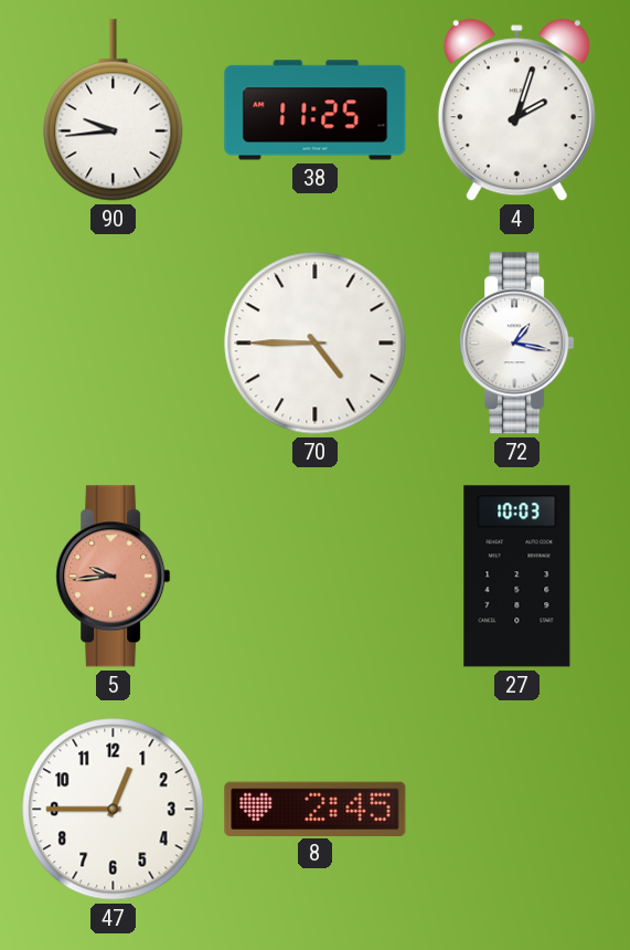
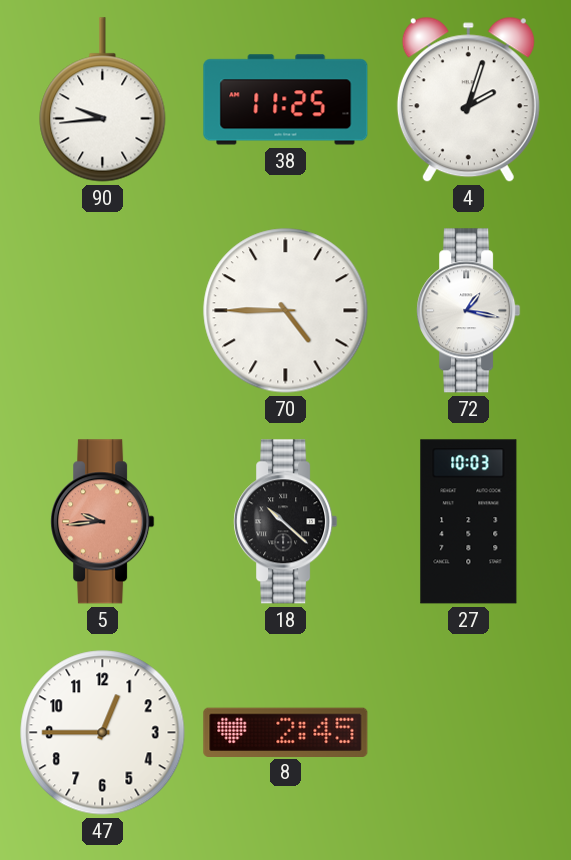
18: none -> 10:22 (286, 522)
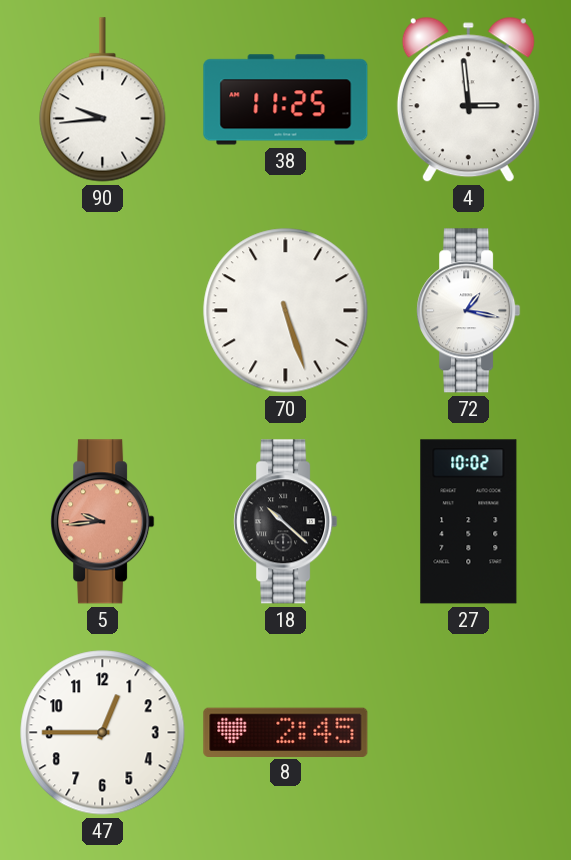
4: 2:03 -> 2:59 (468, 100)
70: 4:45 -> 5:27 (286, 311)
27: 10:03 -> 10:02 (469, 522)
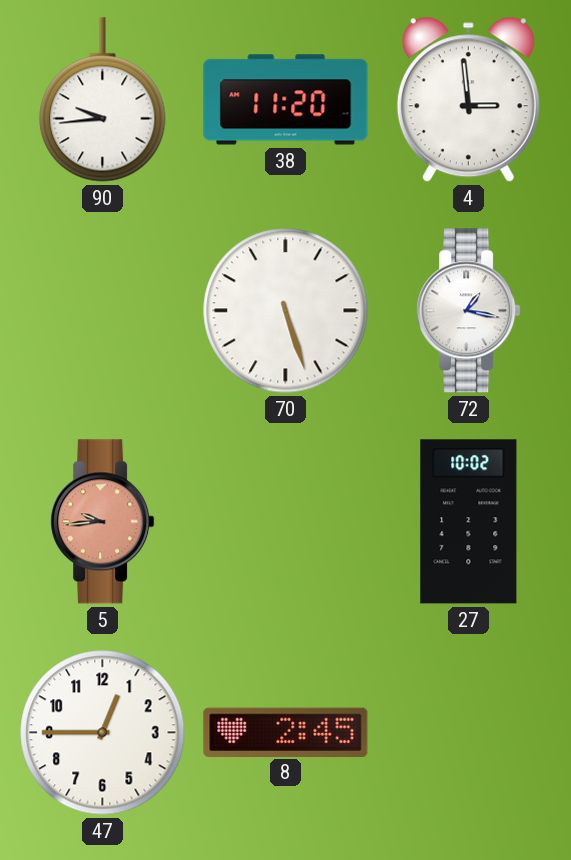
38: 11:25 -> 11:20 (286, 100)
18: 10:22 -> none (286, 522)
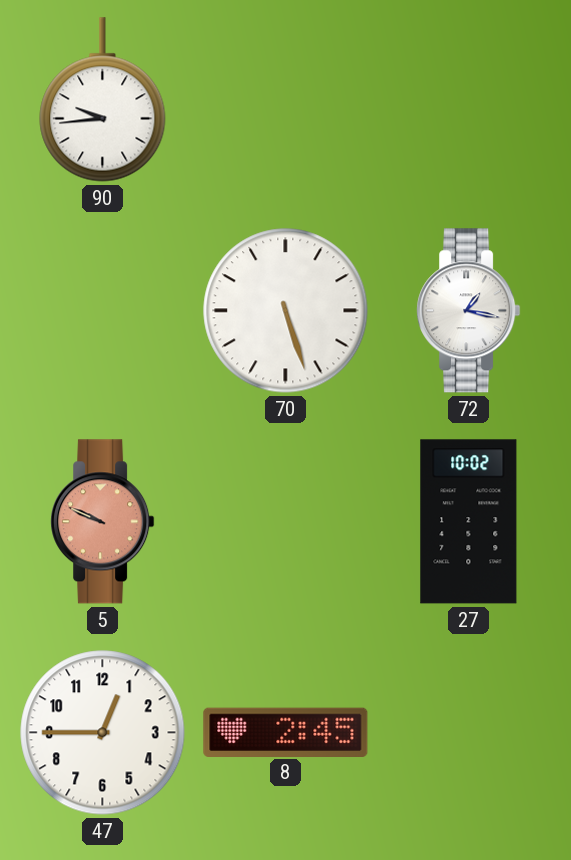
38: 11:20 -> none (286, 100)
4: 2:59 -> none (468, 100)
5: 9:44 -> 9:49 (103, 522)
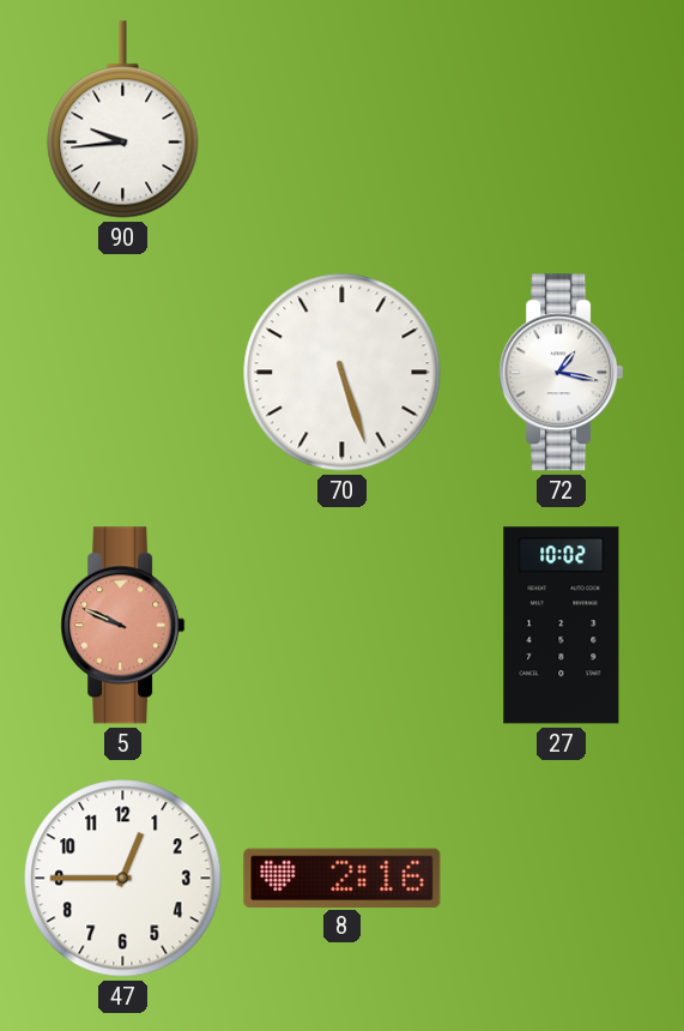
8: 2:45 -> 2:16 (343, 878)
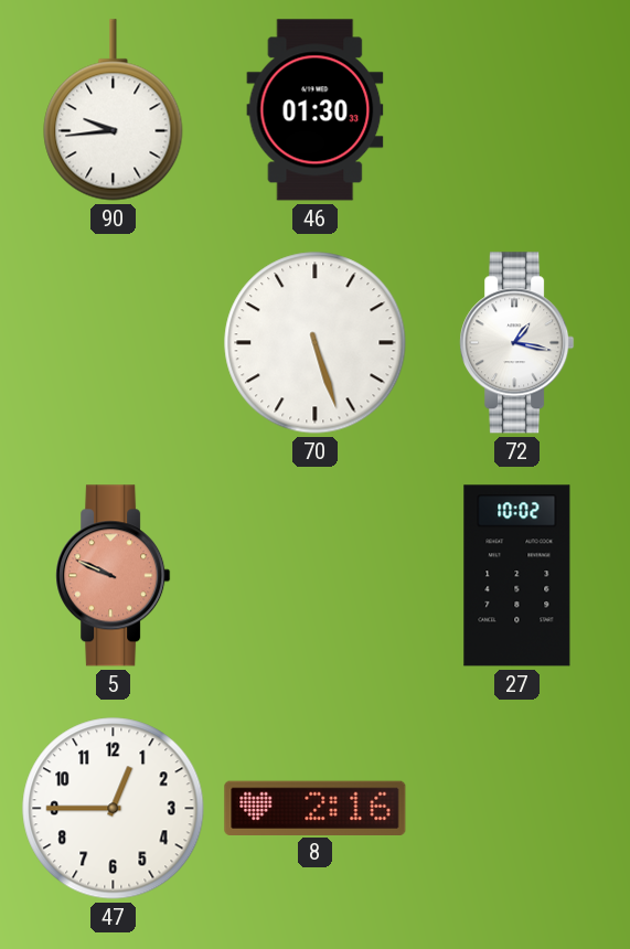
46: none -> 01:30 (316, 110)
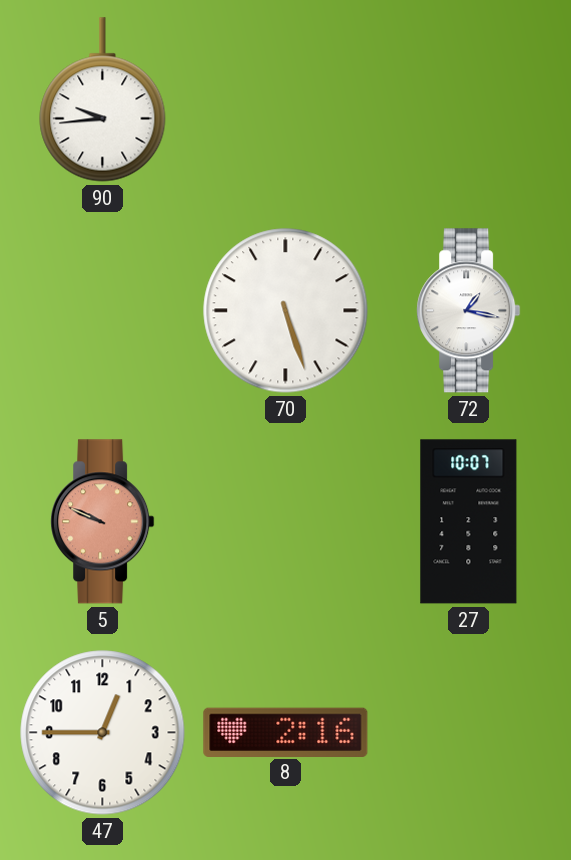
46: 01:30 -> none (316, 110)
27: 10:02 -> 10:07 (469, 522)
